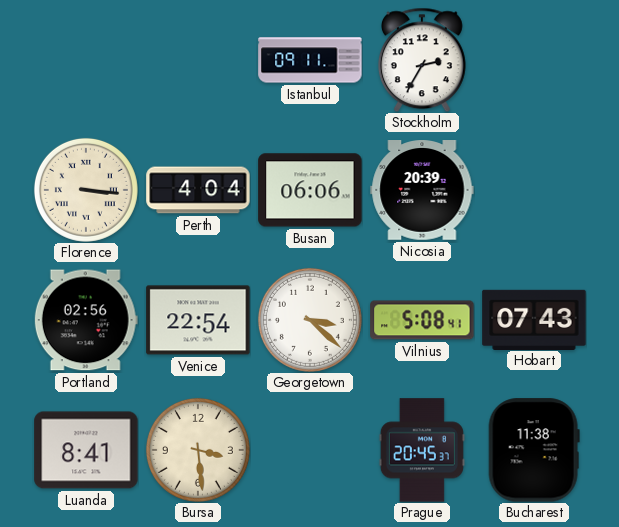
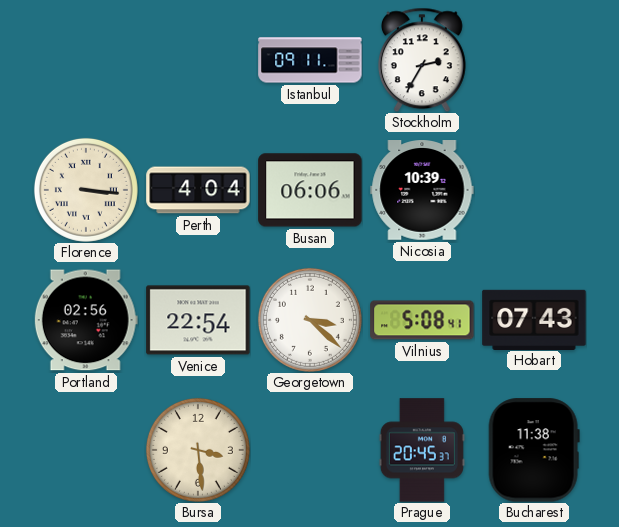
Nicosia: 20:39 -> 10:39 (422, 191)
Luanda: 8:41 -> none (86, 450)
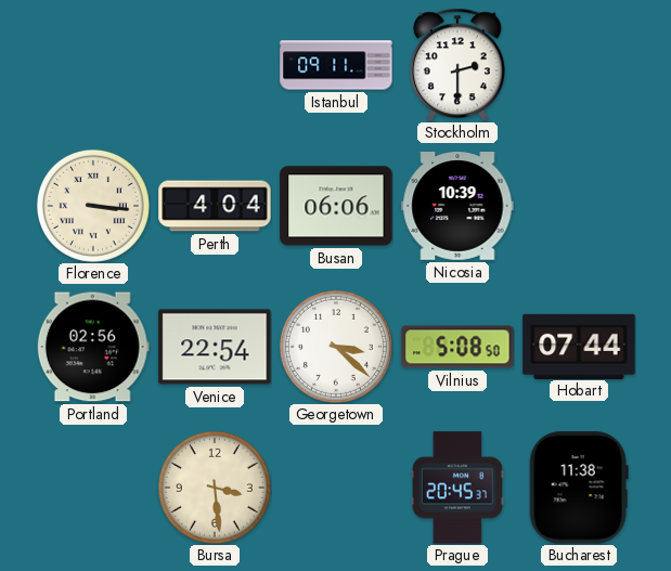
Stockholm: 2:35 -> 2:30 (457, 65)
Vilnius: 5:08:41 -> 5:08:50 (457, 347)
Hobart: 07:43 -> 07:44 (579, 346)
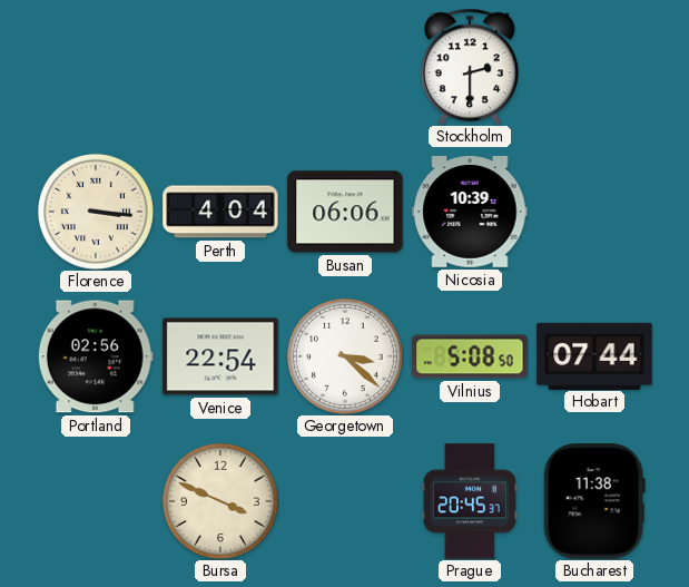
Istanbul: 09:11 -> none (336, 65)
Bursa: 3:29 -> 3:49 (220, 501)
